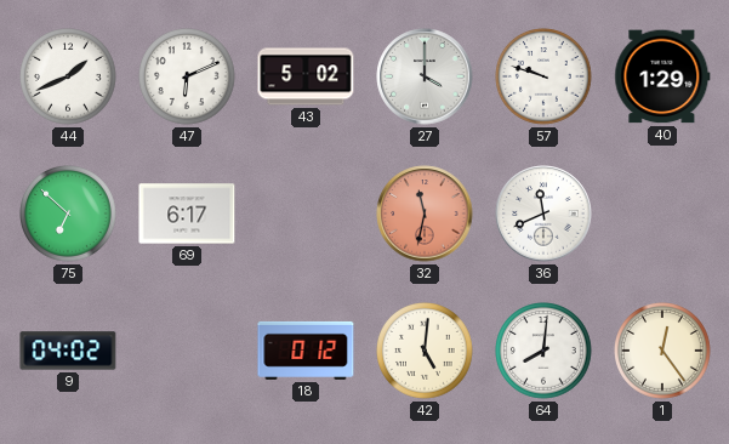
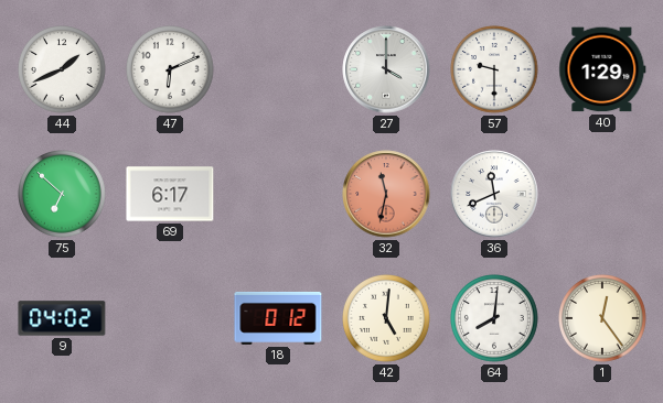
43: 5:02 -> none (306, 76)
57: 9:48 -> 9:30 (495, 70)
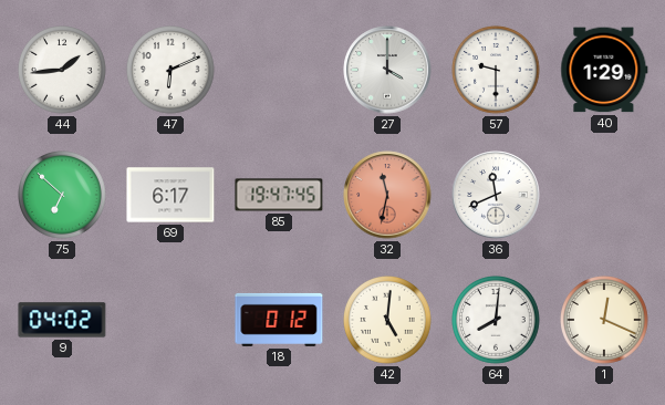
44: 1:41 -> 1:44 (63, 71)
85: none -> 19:47 (279, 195)
1: 12:24 -> 12:19 (605, 321)
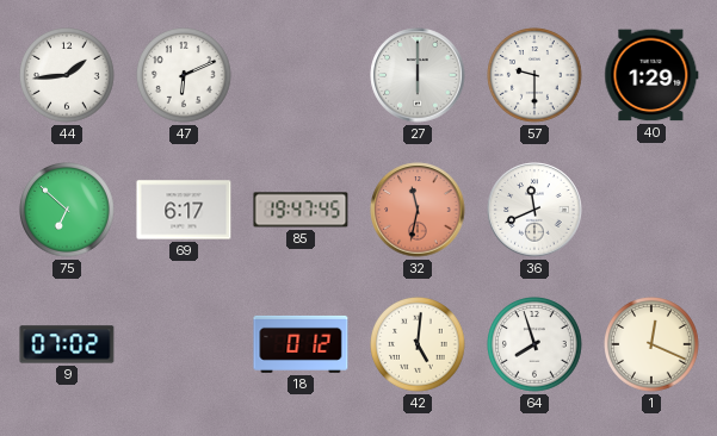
27: 4:00 -> 6:00 (418, 75)
9: 04:02 -> 07:02 (67, 344)
64: 8:01 -> 7:57 (536, 345)
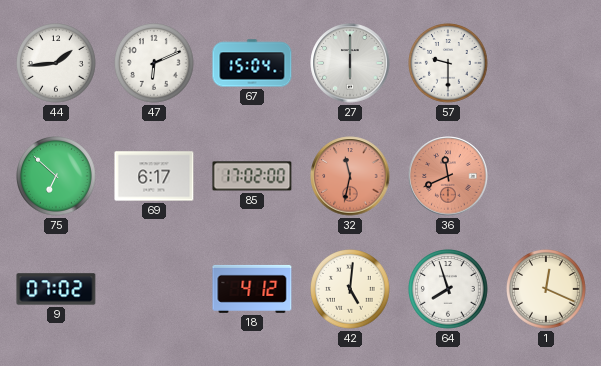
67: none -> 15:04 (252, 63)
40: 1:29 -> none (651, 75)
85: 19:47 -> 17:02 (252, 176)
36 dial: white -> salmon (448, 176)
18: 0:12 -> 4:12 (252, 289)
